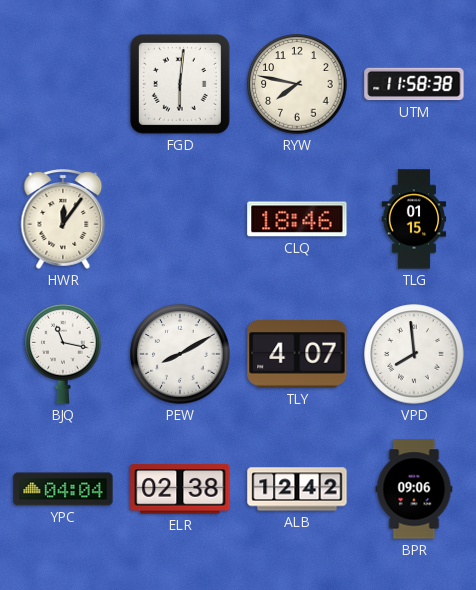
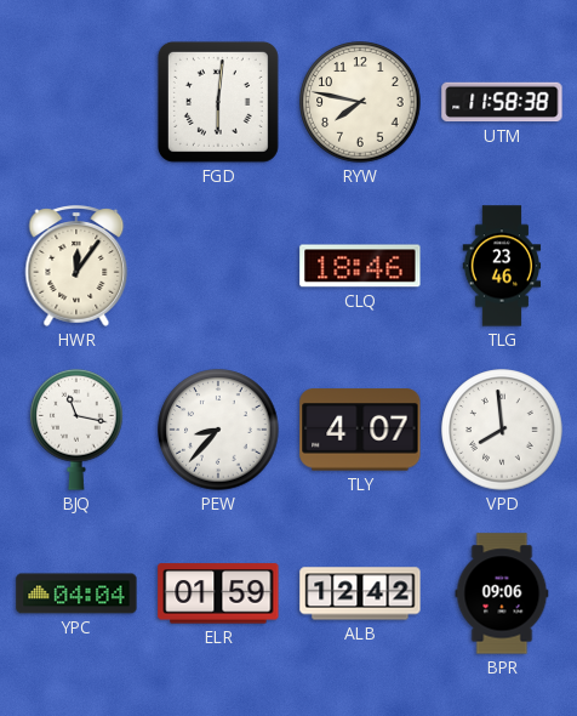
TLG: 01:15 -> 23:46 (502, 266)
PEW: 8:10 -> 8:37 (218, 430)
ELR: 02:38 -> 01:59 (218, 593)
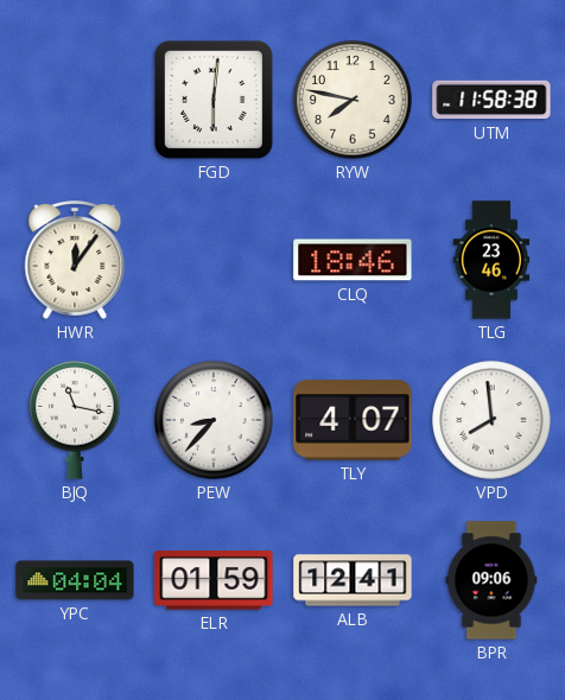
ALB: 12:42 -> 12:41 (353, 580)
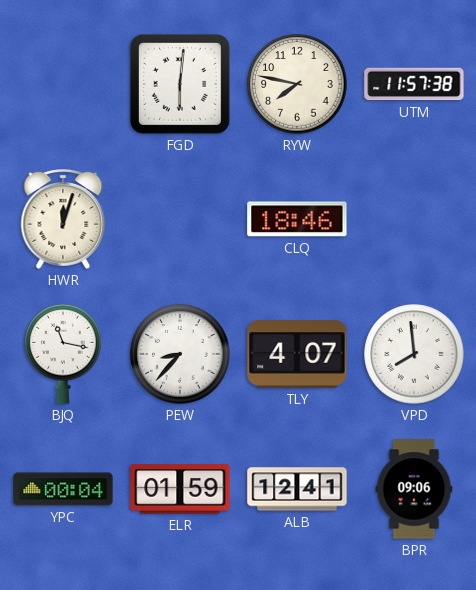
UTM: 11:58 -> 11:57 (414, 84)
HWR: 12:06 -> 12:03 (63, 219)
TLG: 23:46 -> none (491, 260)
YPC: 04:04 -> 00:04 (63, 489)
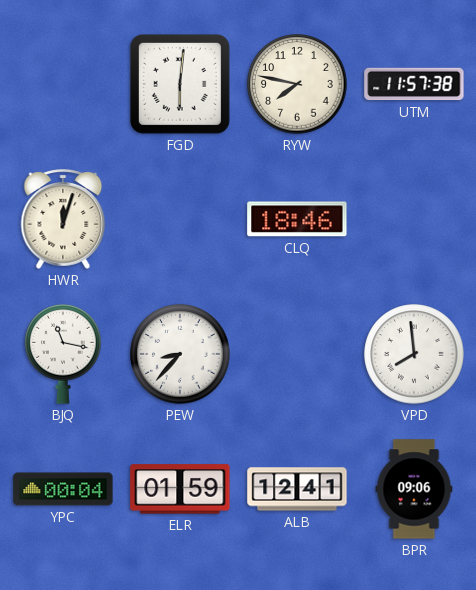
TLY: 4:07 -> none (297, 354)
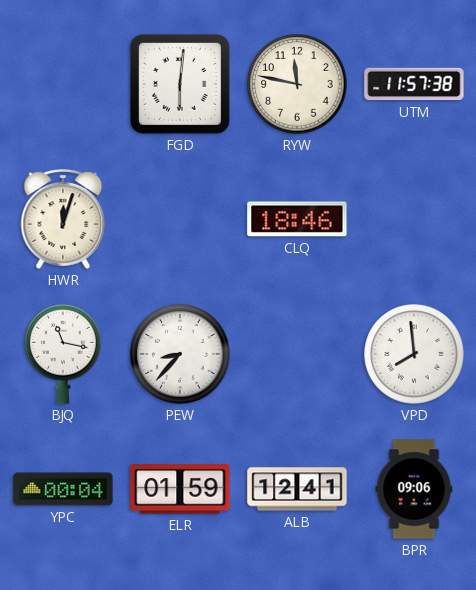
RYW: 7:47 -> 11:47 (297, 84)
